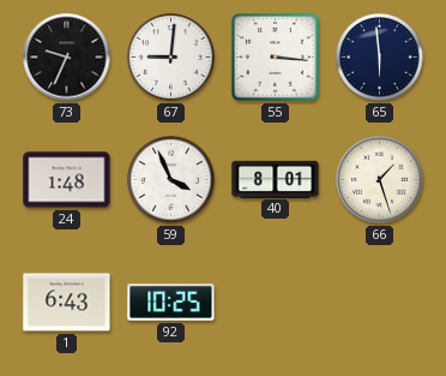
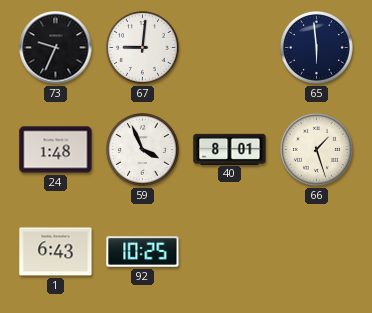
55: 3:16 -> none (275, 56)
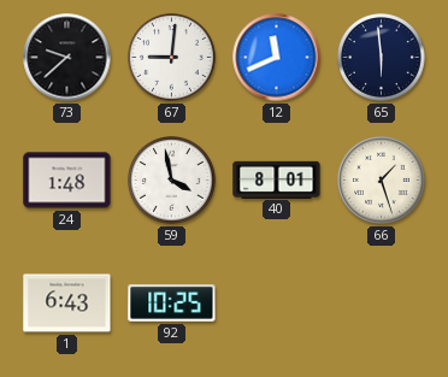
73: 9:34 -> 9:38 (67, 58)
12: none -> 11:41 (277, 58)
59: 3:56 -> 3:58 (172, 181)
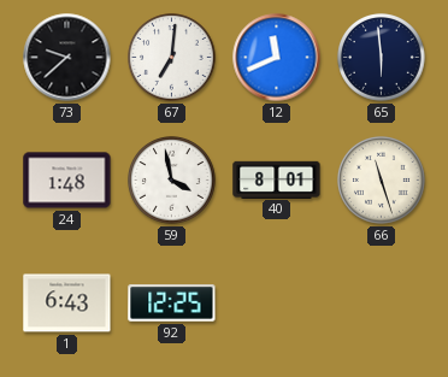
67: 9:01 -> 7:01 (172, 58)
66: 1:27 -> 11:27 (382, 181)
92: 10:25 -> 12:25 (172, 304)
